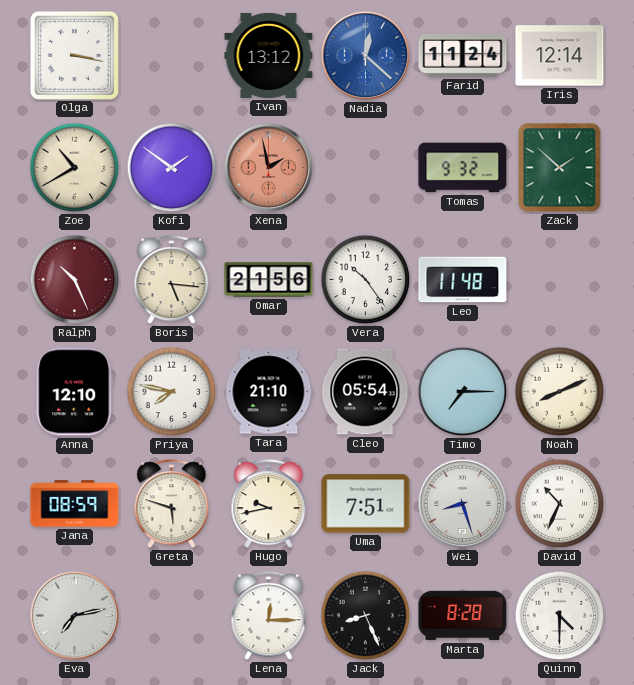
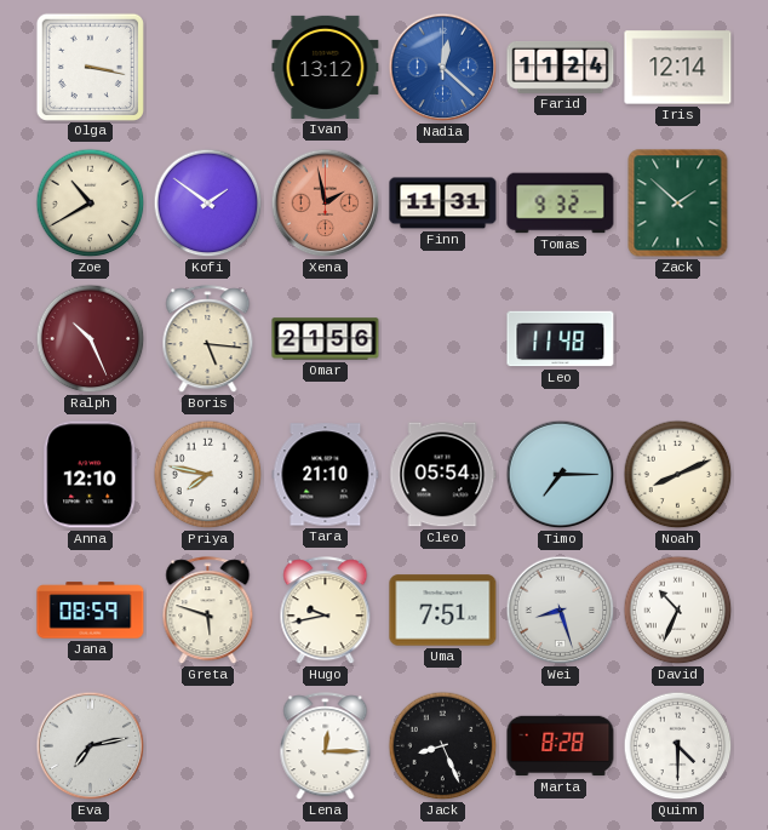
Finn: none -> 11:31 (443, 204)
Vera: 10:24 -> none (366, 280)
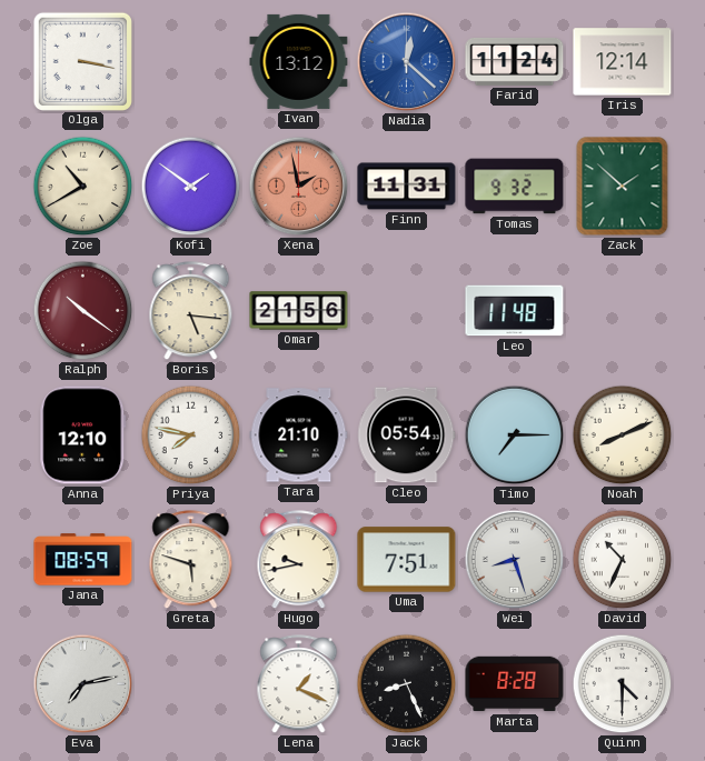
Ralph: 10:26 -> 10:21 (83, 311)
Lena: 12:15 -> 1:19 (299, 684)
